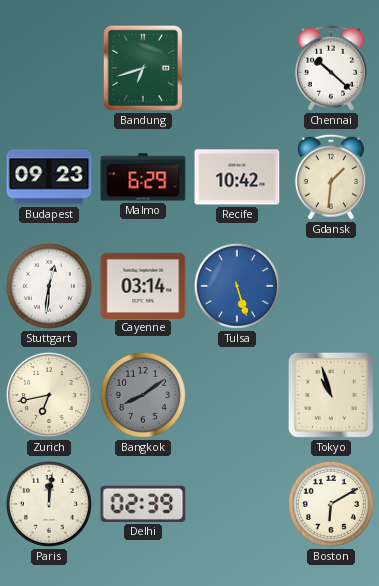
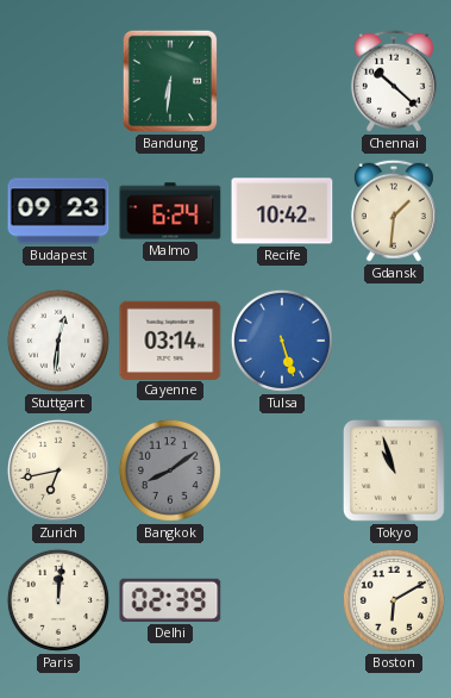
Bandung: 6:42 -> 6:31 (169, 81)
Malmo: 6:29 -> 6:24 (170, 211)
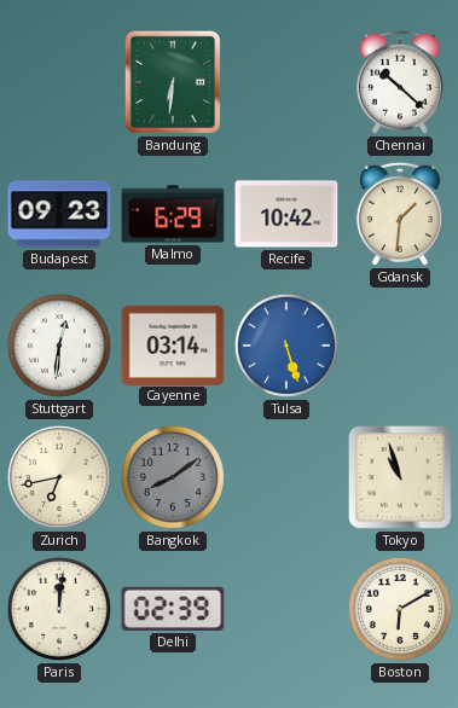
Malmo: 6:24 -> 6:29 (173, 214)
